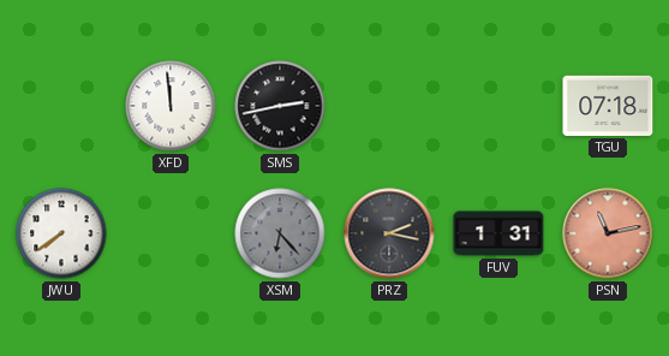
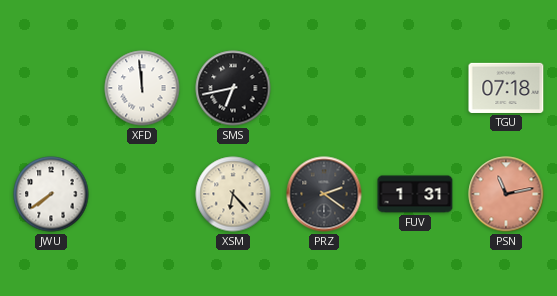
SMS: 2:43 -> 6:43 (233, 88)
XSM dial: grey -> cream (233, 194)
PRZ: 2:17 -> 2:21 (324, 194)
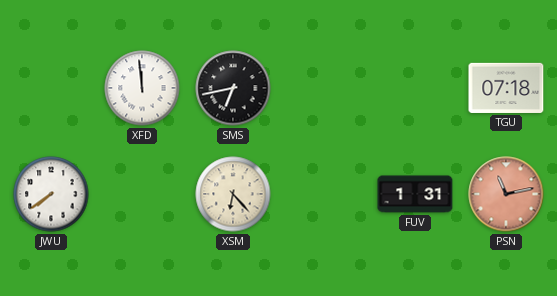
PRZ: 2:21 -> none (324, 194)
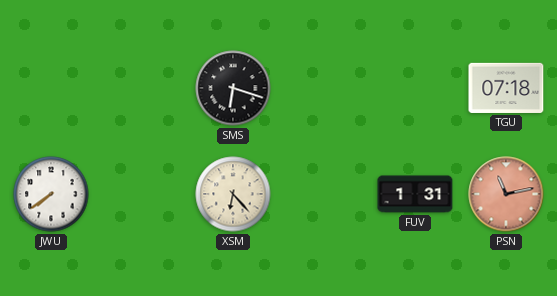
XFD: 11:59 -> none (142, 88)
SMS: 6:43 -> 6:18 (233, 88)
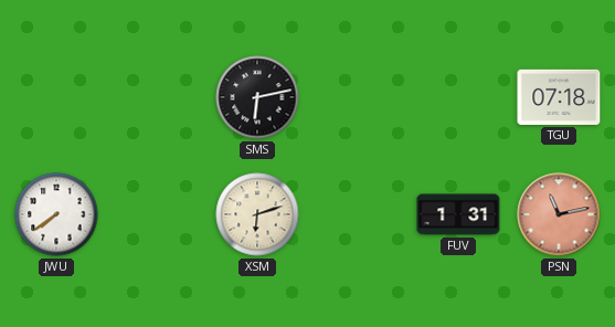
SMS: 6:18 -> 6:13 (257, 97)
XSM: 6:23 -> 6:12 (257, 214)
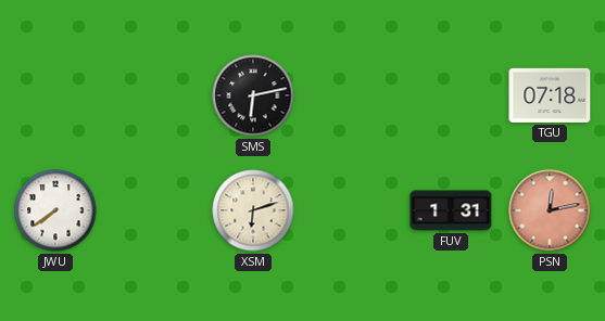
PSN: 11:13 -> 12:13 (550, 210)
